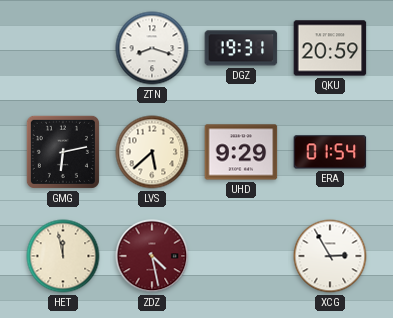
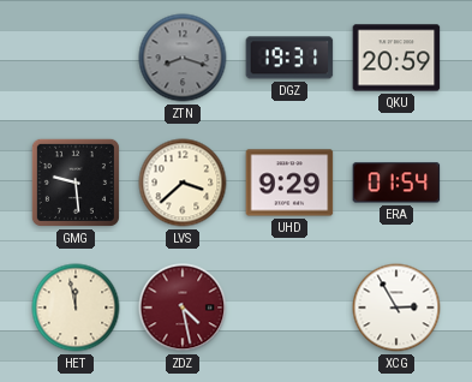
ZTN dial: white -> grey (183, 58)
GMG: 6:13 -> 9:29 (76, 183)
LVS: 5:38 -> 3:38 (183, 183)
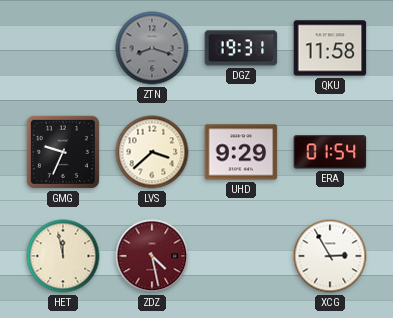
QKU: 20:59 -> 11:58 (330, 48)
GMG: 9:29 -> 9:34 (63, 152)
